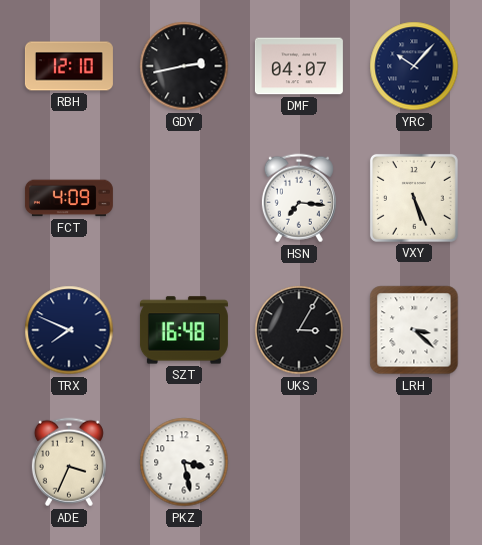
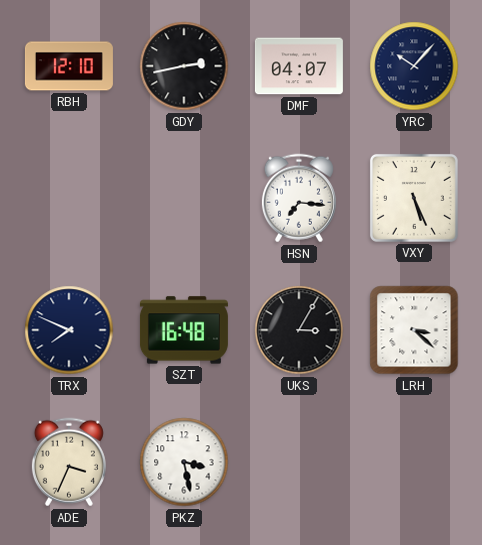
FCT: 4:09 -> none (69, 198)
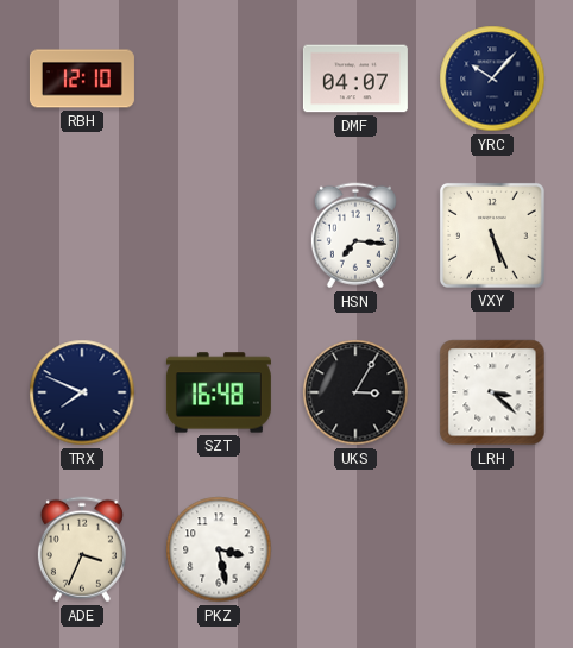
GDY: 2:43 -> none (184, 66)
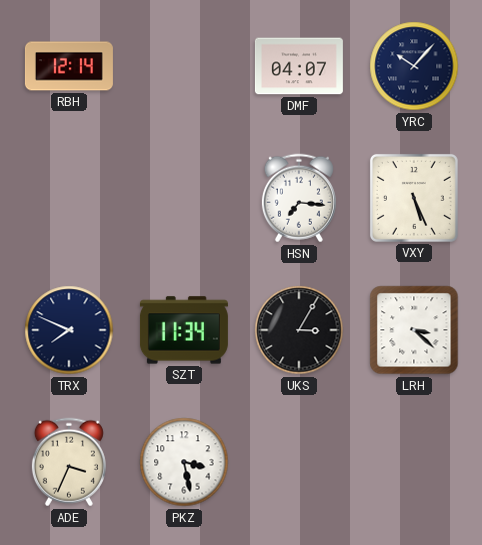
RBH: 12:10 -> 12:14 (69, 66)
SZT: 16:48 -> 11:34 (184, 330)
